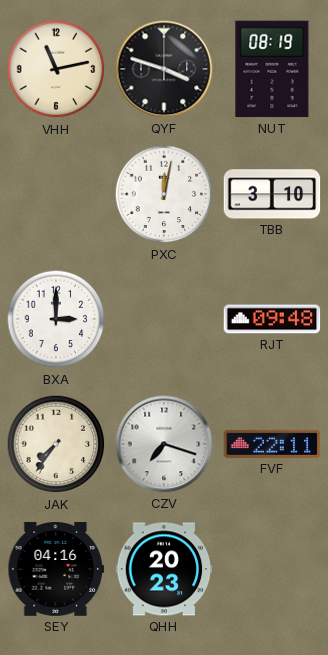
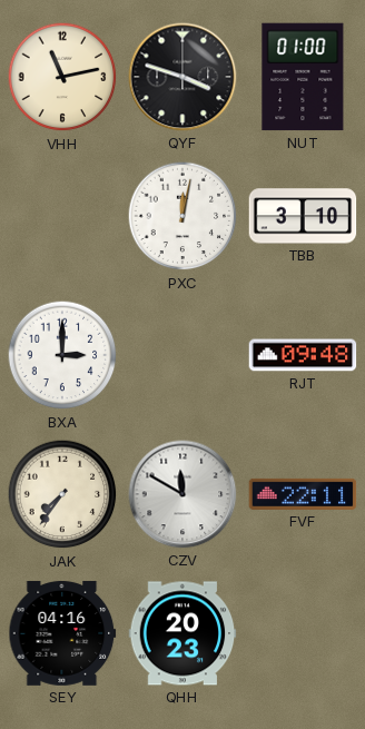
NUT: 08:19 -> 01:00 (303, 77)
CZV: 7:18 -> 11:50 (182, 494)
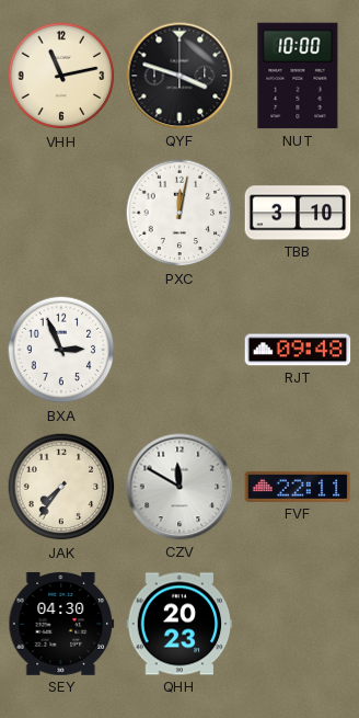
NUT: 01:00 -> 10:00 (298, 76)
BXA: 3:00 -> 2:56 (61, 350)
SEY: 04:16 -> 04:30 (61, 624)
